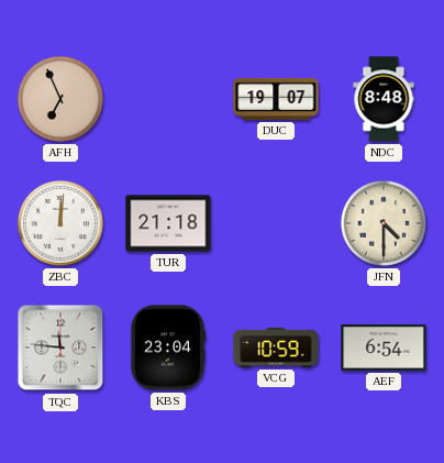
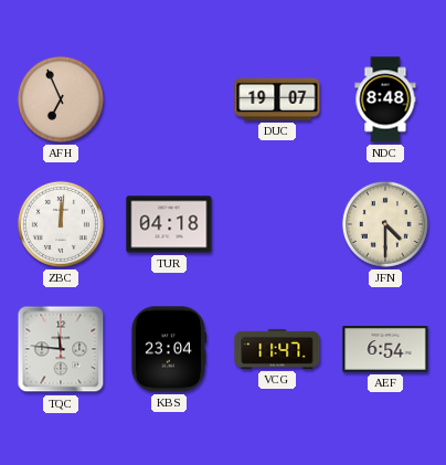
TUR: 21:18 -> 04:18 (169, 224)
VCG: 10:59 -> 11:47 (277, 349)
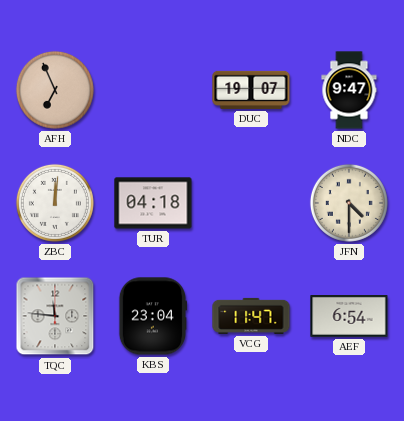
NDC: 8:48 -> 9:47 (349, 90)
